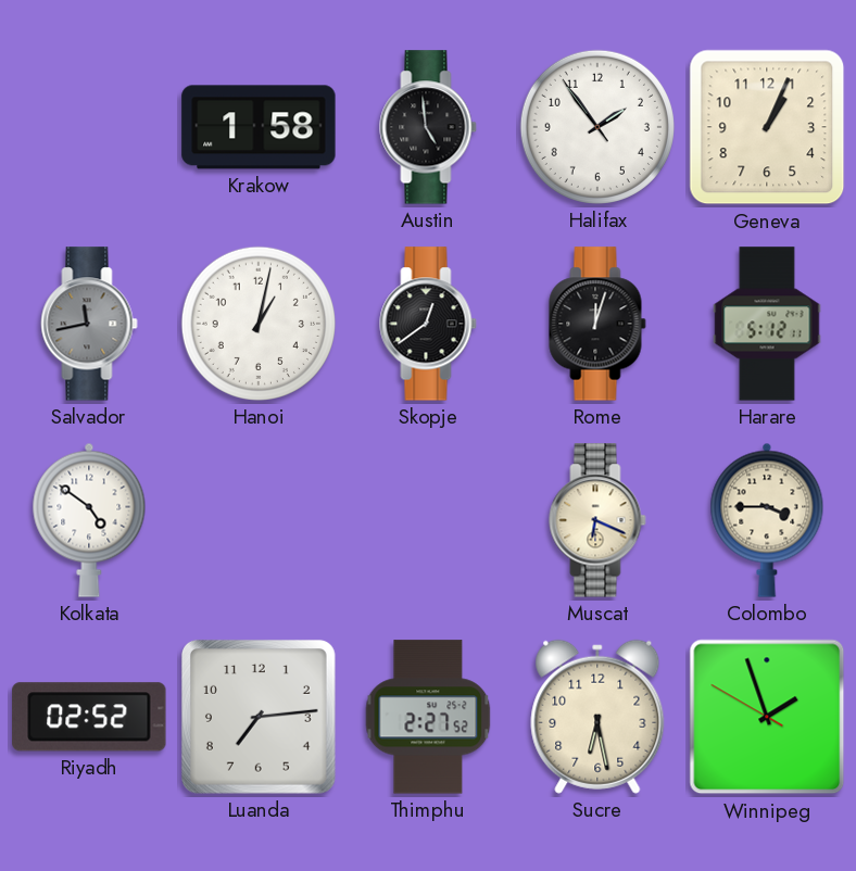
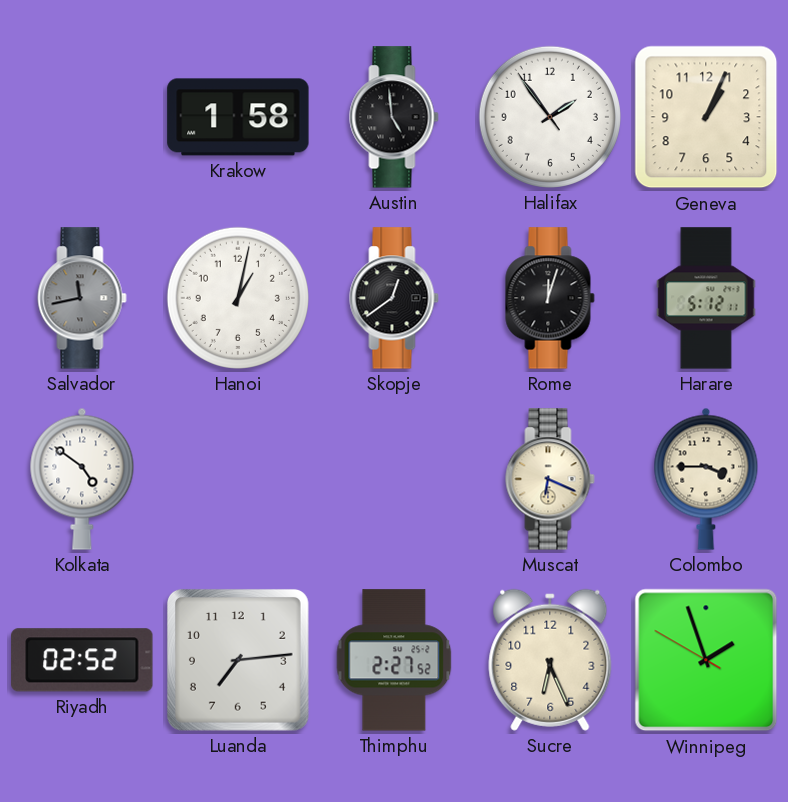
Sucre: 6:28 -> 6:26 (550, 660)
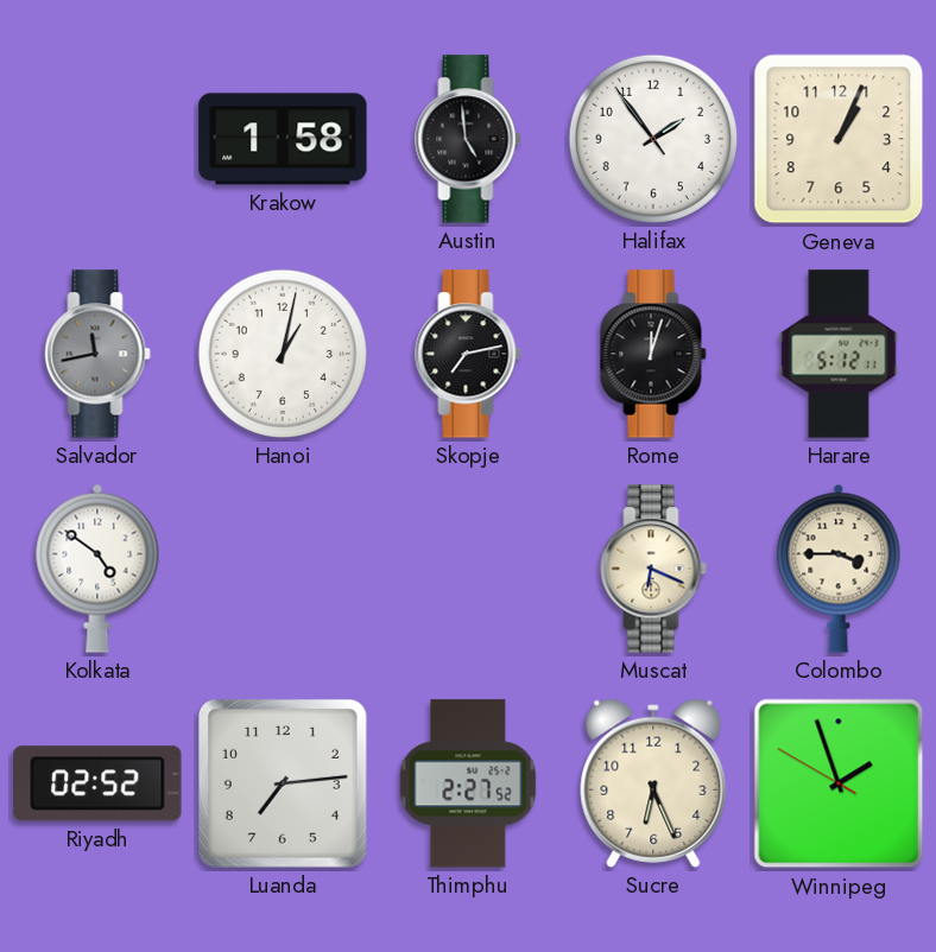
Skopje: 12:39 -> 7:13 (468, 354)
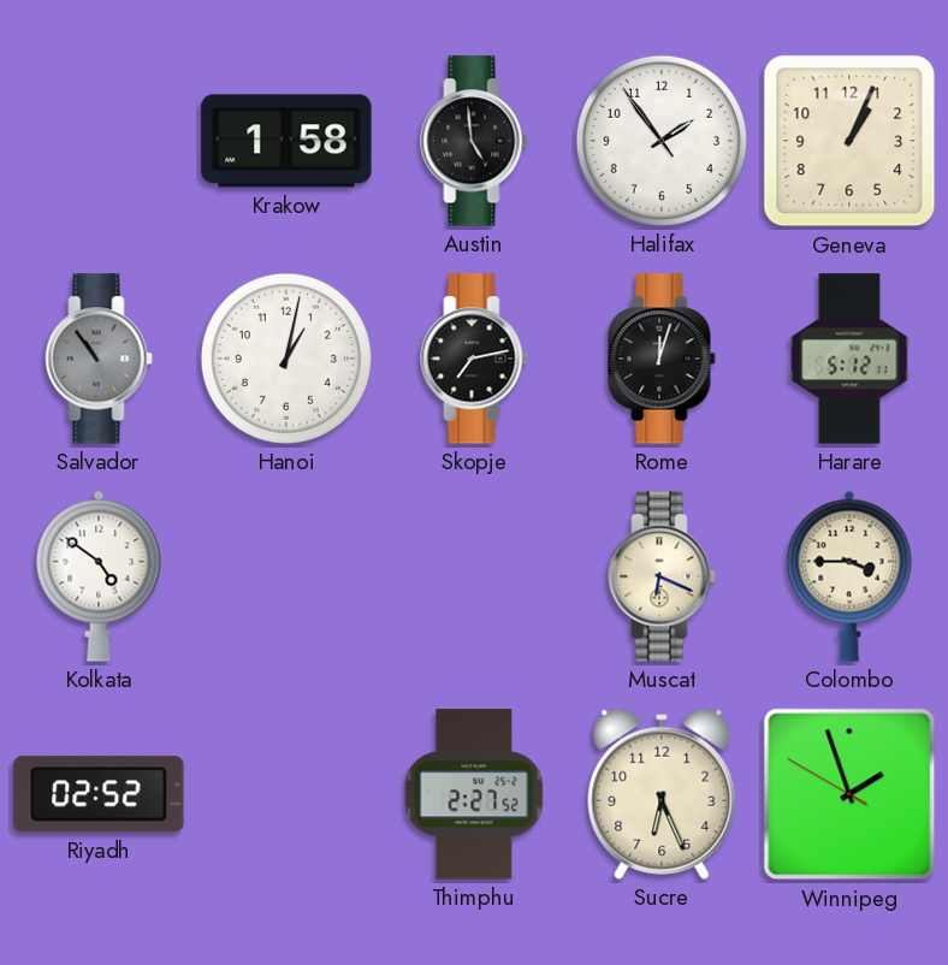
Salvador: 11:43 -> 10:54 (99, 359)
Luanda: 7:14 -> none (283, 783)
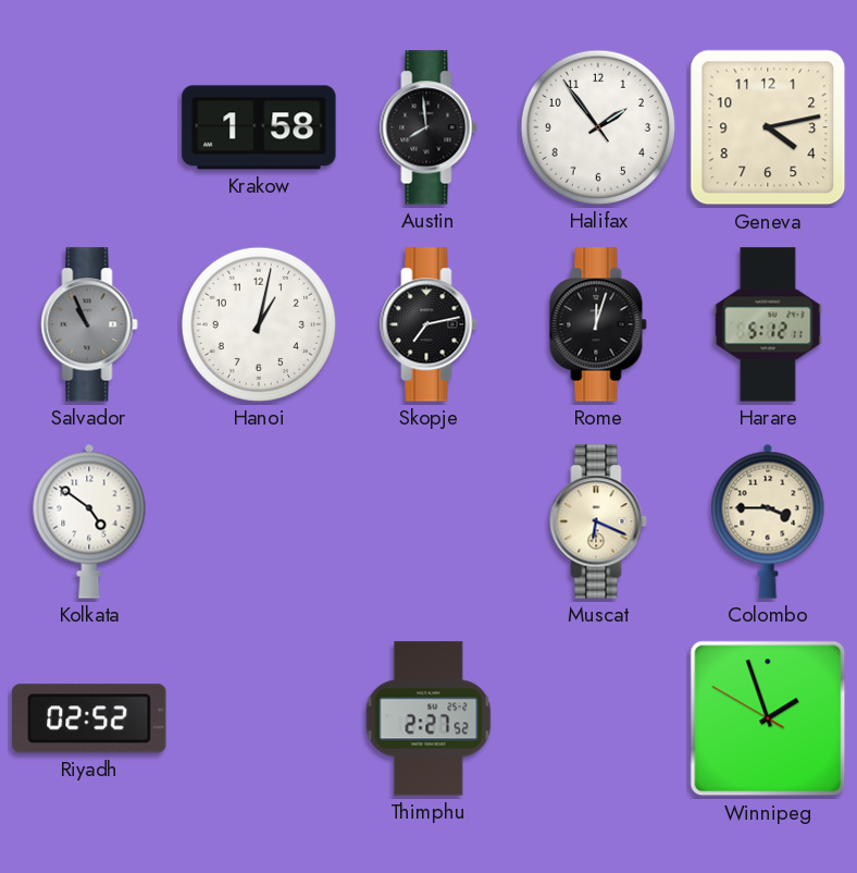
Austin: 4:59 -> 7:59 (428, 127)
Geneva: 1:04 -> 4:13 (768, 127)
Salvador: 10:54 -> 10:56 (89, 324)
Sucre: 6:26 -> none (662, 794)
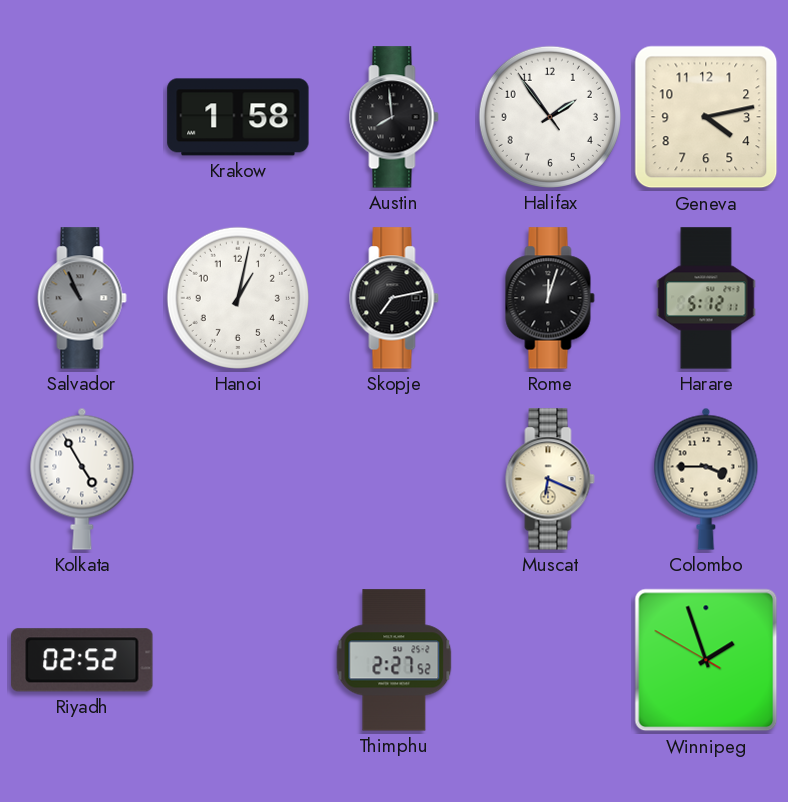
Kolkata: 4:51 -> 4:55 (82, 479)
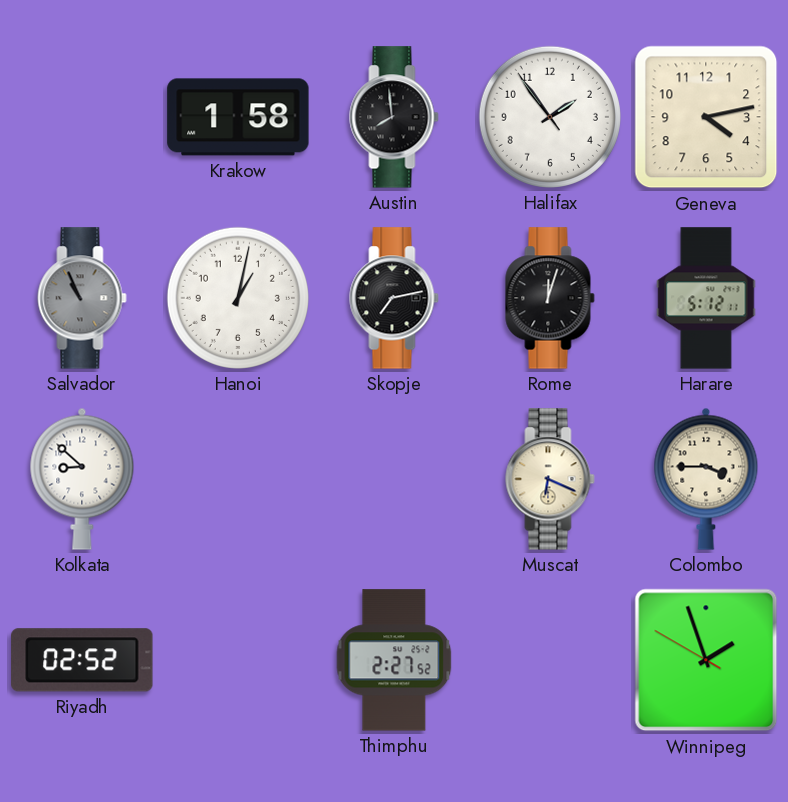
Kolkata: 4:55 -> 8:52 (82, 479)
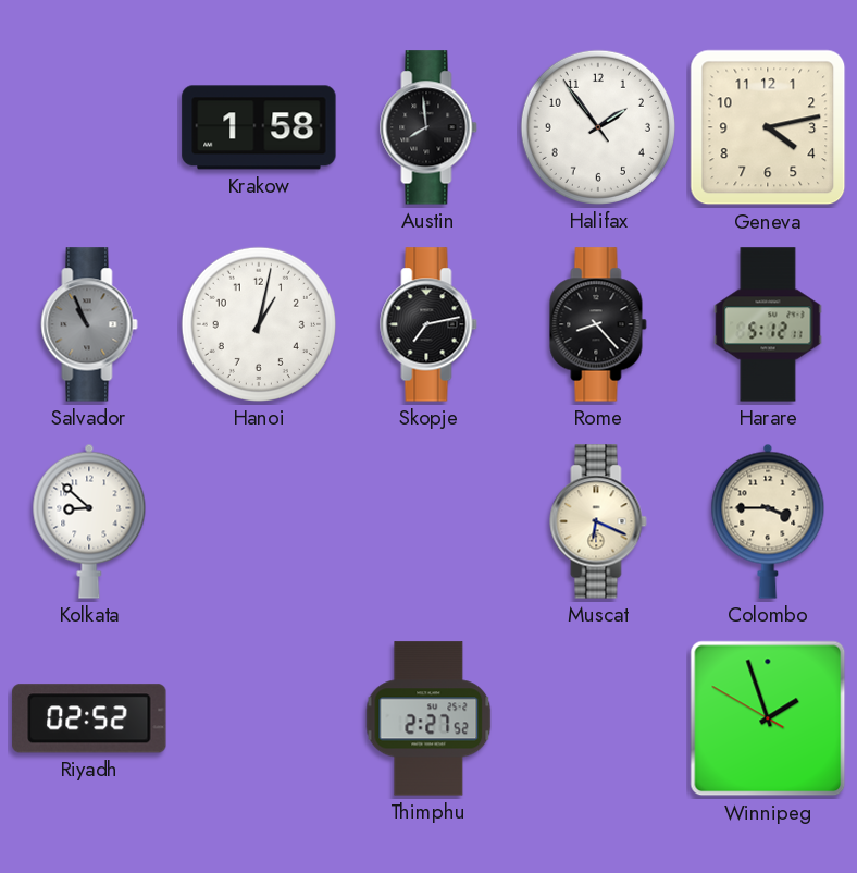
Rome: 12:03 -> 8:23 (598, 324)
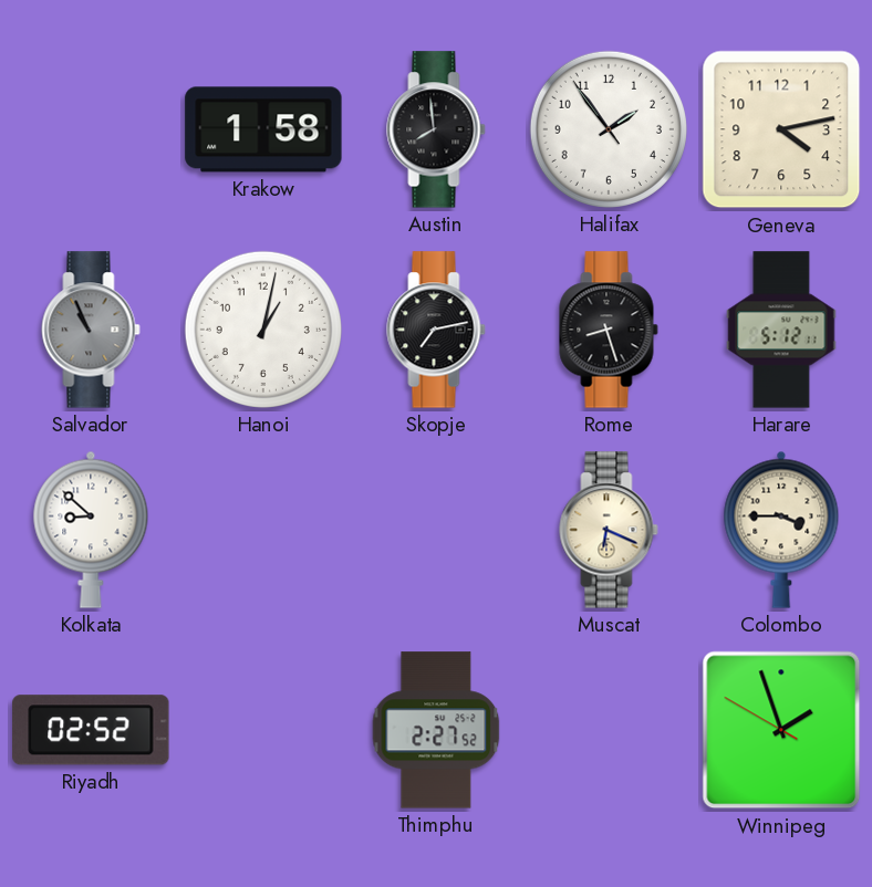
Rome: 8:23 -> 8:27 (609, 330)
